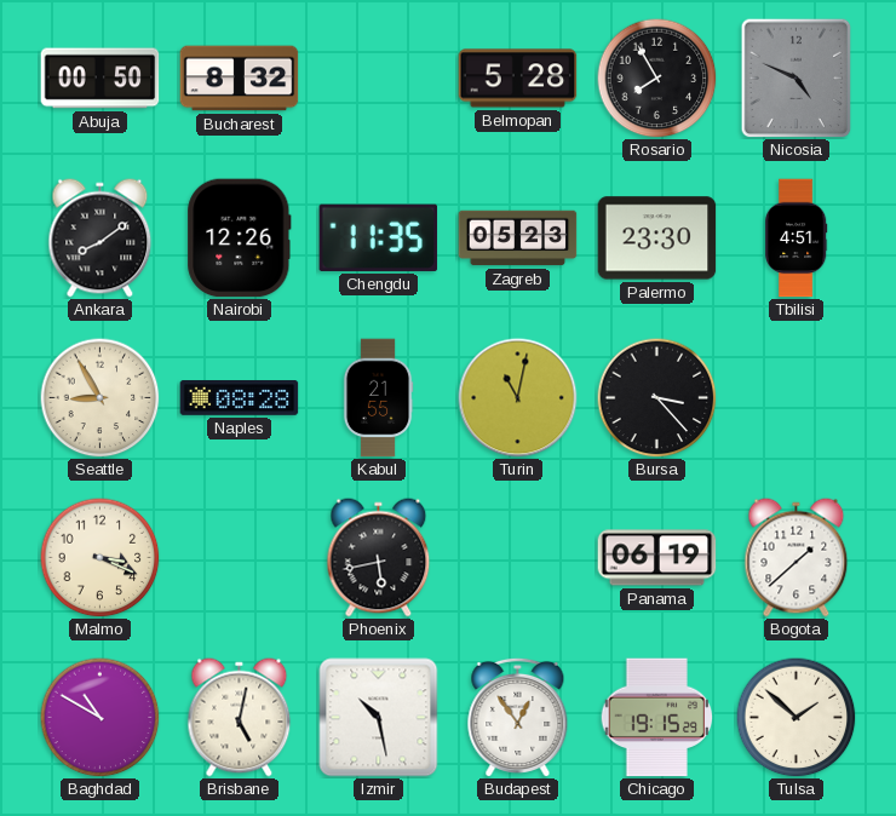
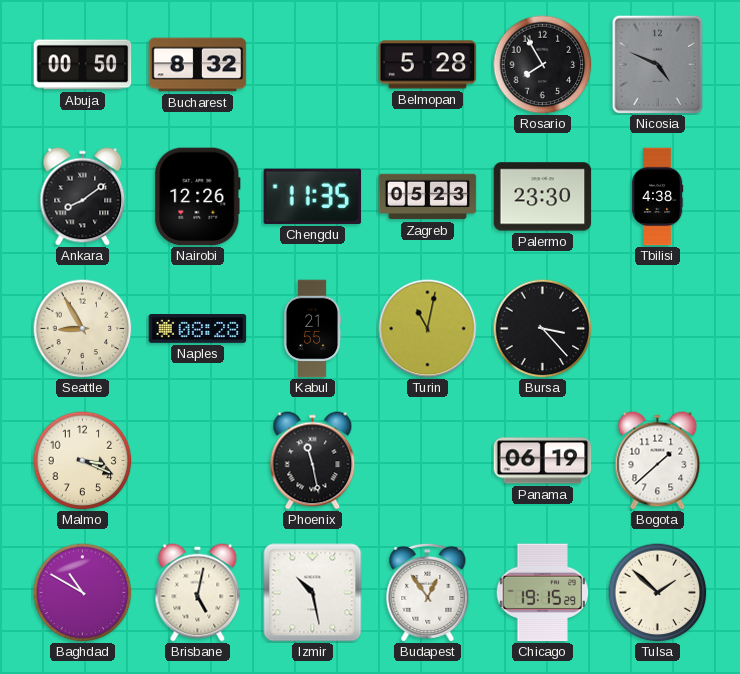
Tbilisi: 4:51 -> 4:38 (657, 197)
Phoenix: 5:43 -> 11:28 (313, 461)
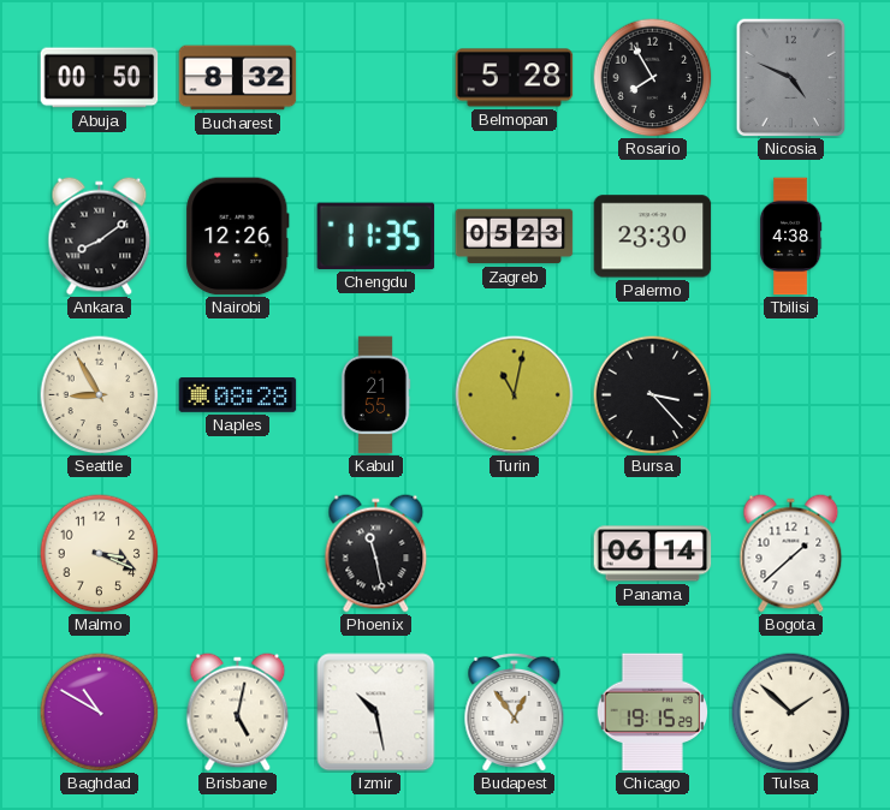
Panama: 06:19 -> 06:14 (653, 554)
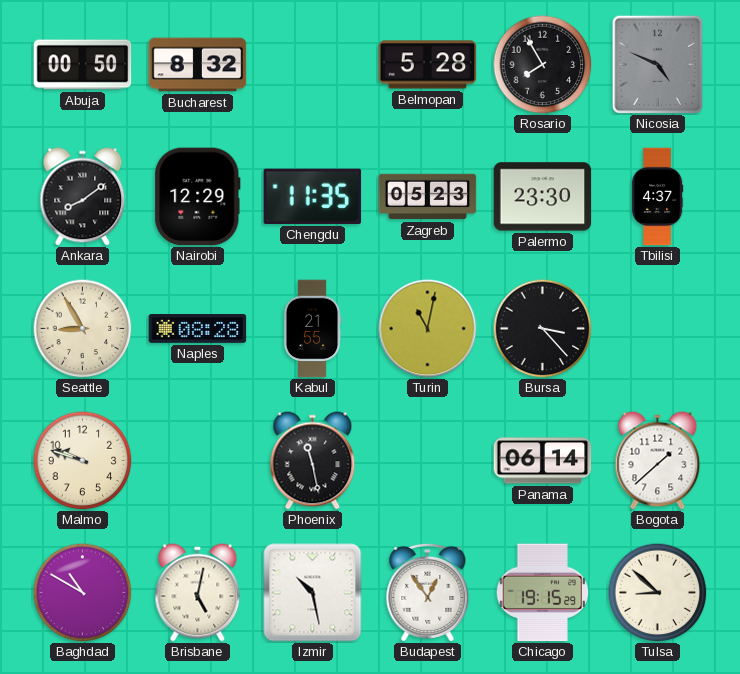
Nairobi: 12:26 -> 12:29 (198, 197)
Tbilisi: 4:38 -> 4:37 (657, 197)
Malmo: 3:19 -> 9:48 (83, 461)
Tulsa: 1:52 -> 8:52 (658, 593)
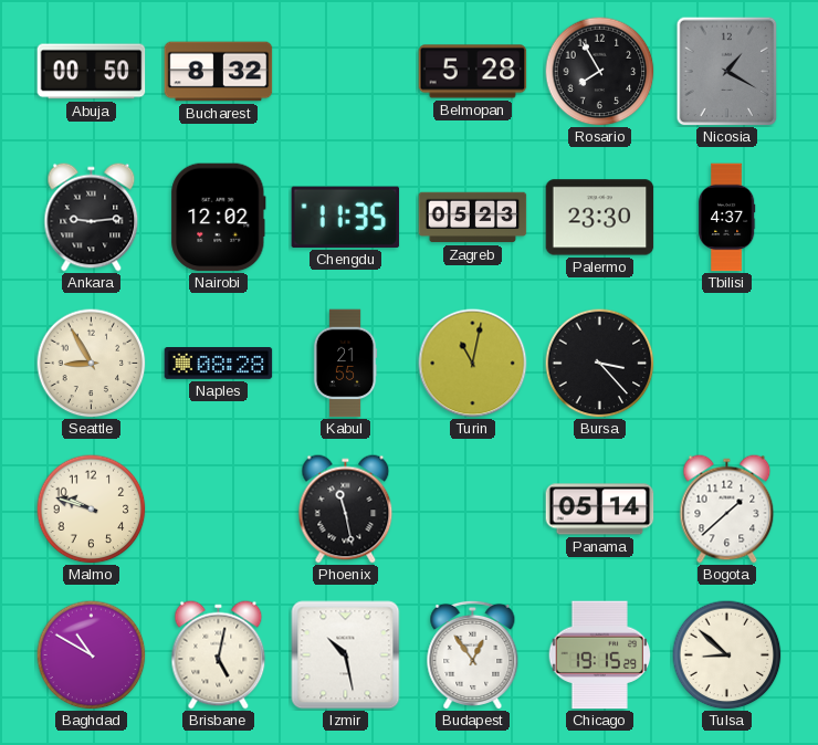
Nicosia: 4:49 -> 1:20 (727, 71)
Ankara: 8:09 -> 9:14 (92, 218)
Nairobi: 12:29 -> 12:02 (219, 218)
Panama: 06:14 -> 05:14 (600, 510)
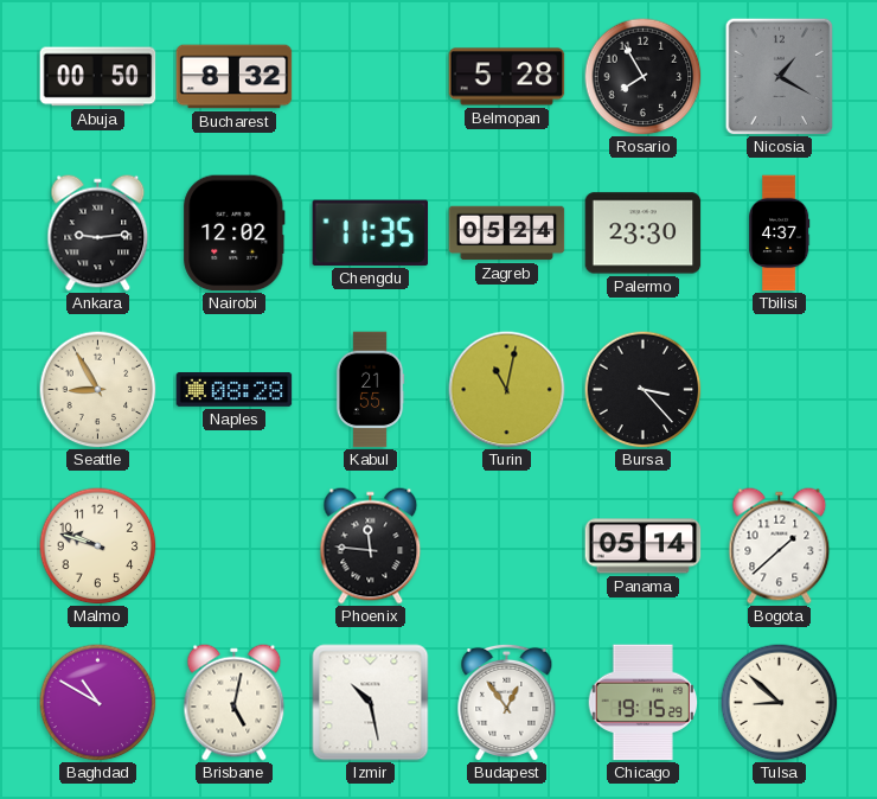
Zagreb: 05:23 -> 05:24 (507, 234)
Phoenix: 11:28 -> 11:46 (371, 546)
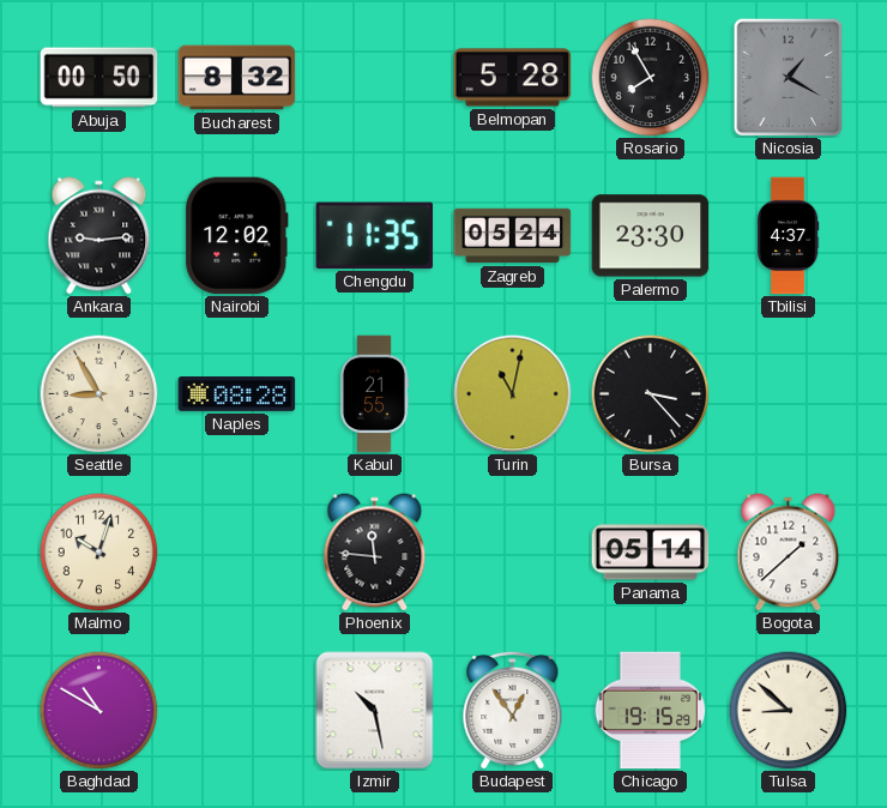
Malmo: 9:48 -> 10:03 (99, 553)
Brisbane: 5:02 -> none (235, 703)
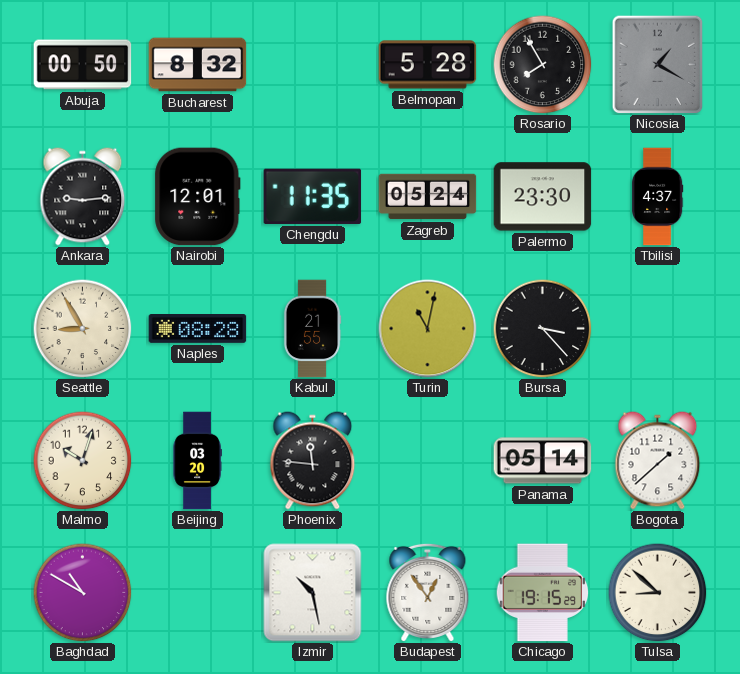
Nairobi: 12:02 -> 12:01 (198, 197)
Beijing: none -> 03:20 (197, 461)
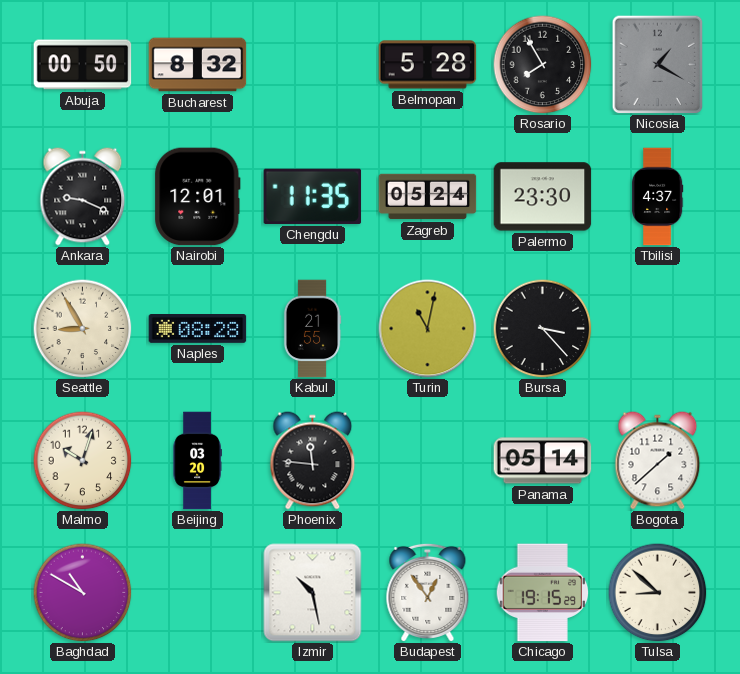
Ankara: 9:14 -> 9:19 (83, 197)
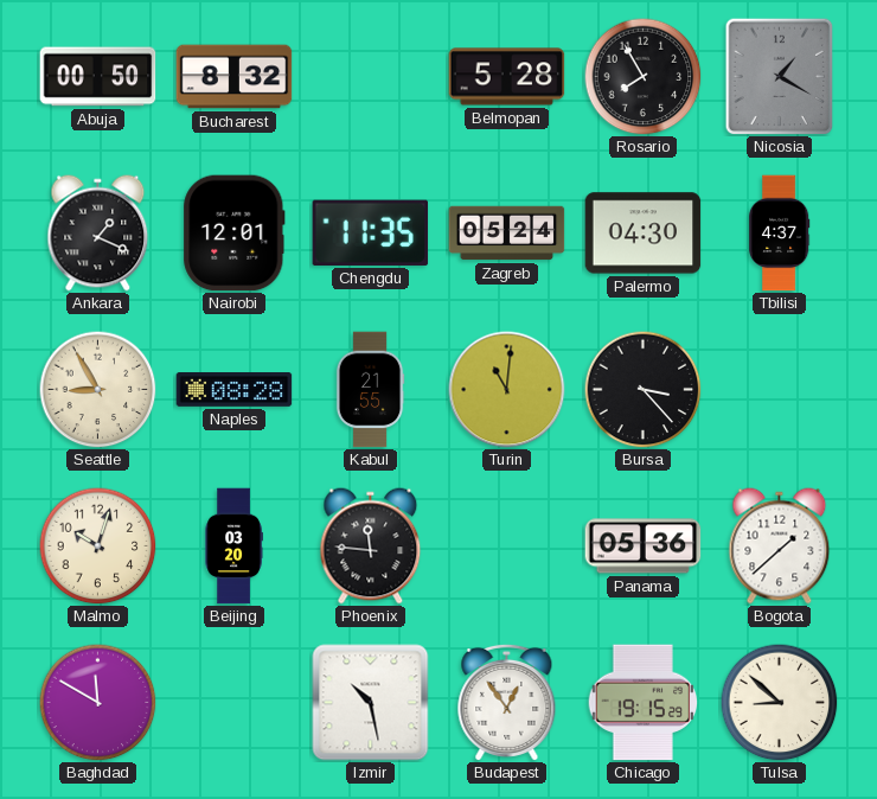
Ankara: 9:19 -> 1:19 (98, 234)
Palermo: 23:30 -> 04:30 (644, 234)
Turin: 11:02 -> 11:01 (507, 390)
Panama: 05:14 -> 05:36 (644, 546)
Baghdad: 10:50 -> 11:50 (98, 703)
